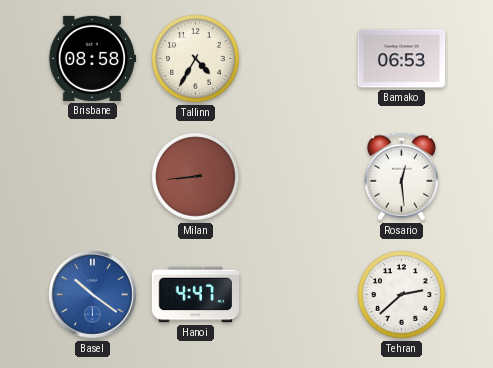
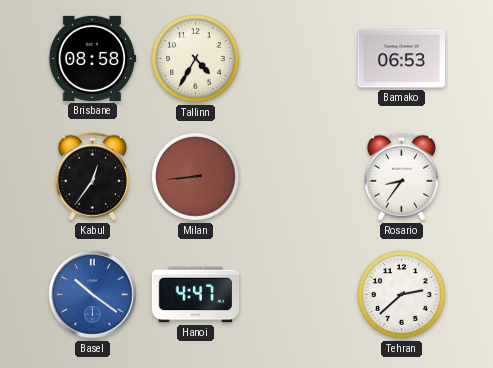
Kabul: none -> 12:36 (92, 177)
Rosario: 12:29 -> 8:36 (401, 177)
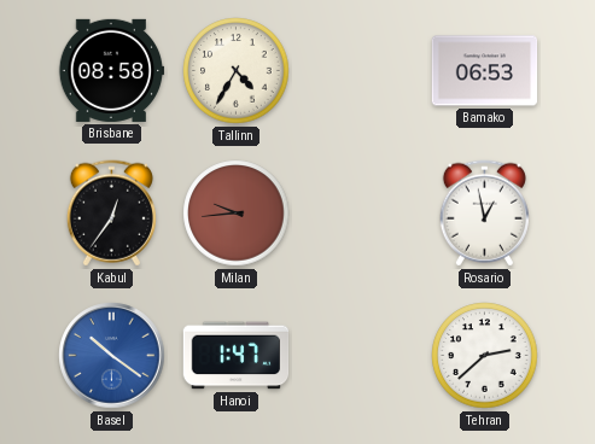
Milan: 8:44 -> 9:44 (237, 214)
Rosario: 8:36 -> 12:58 (484, 214)
Hanoi: 4:47 -> 1:47 (237, 356)
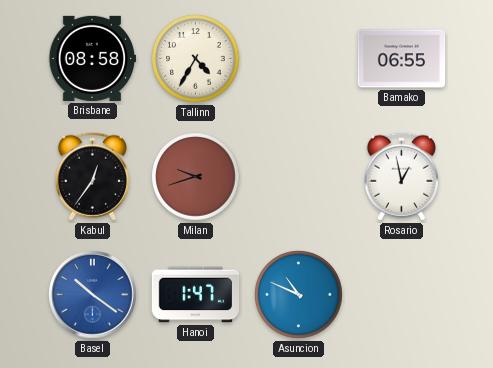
Bamako: 06:53 -> 06:55 (402, 59)
Milan: 9:44 -> 9:42 (196, 177)
Asuncion: none -> 10:49 (299, 295)
Tehran: 2:38 -> none (485, 356)
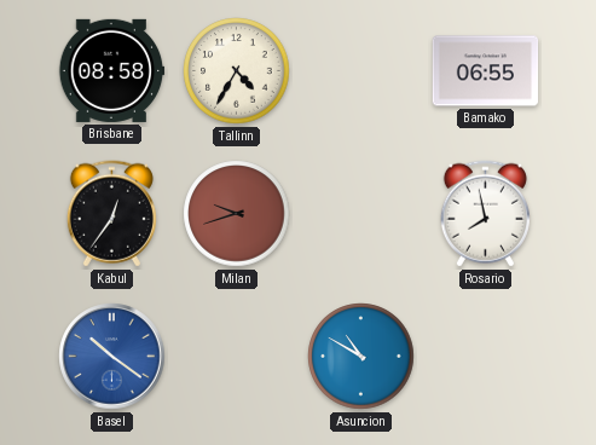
Rosario: 12:58 -> 7:58 (485, 214)
Hanoi: 1:47 -> none (196, 295)
Asuncion: 10:49 -> 10:50 (361, 357)
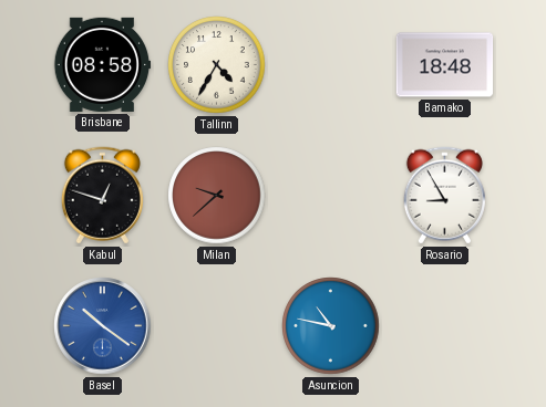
Bamako: 06:55 -> 18:48 (445, 65)
Kabul: 12:36 -> 12:48 (102, 196)
Milan: 9:42 -> 9:38 (217, 196)
Rosario: 7:58 -> 8:55 (444, 196)
Asuncion: 10:50 -> 10:47 (331, 326)
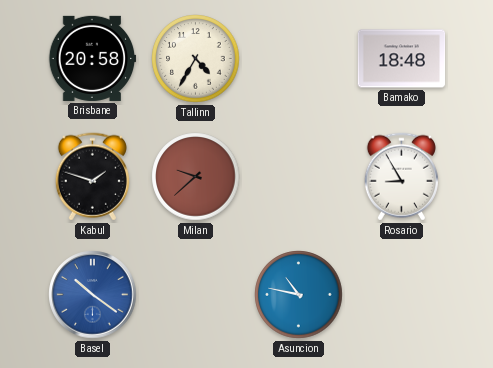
Brisbane: 08:58 -> 20:58 (92, 58)
Kabul: 12:48 -> 1:48 (92, 177)
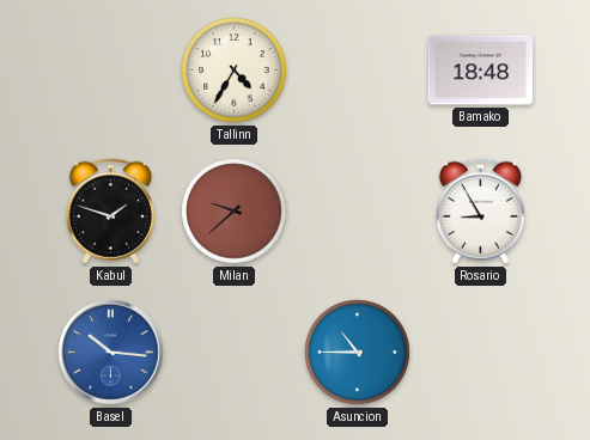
Brisbane: 20:58 -> none (92, 58)
Basel: 10:21 -> 10:16 (111, 353)
Asuncion: 10:47 -> 10:45 (358, 353)
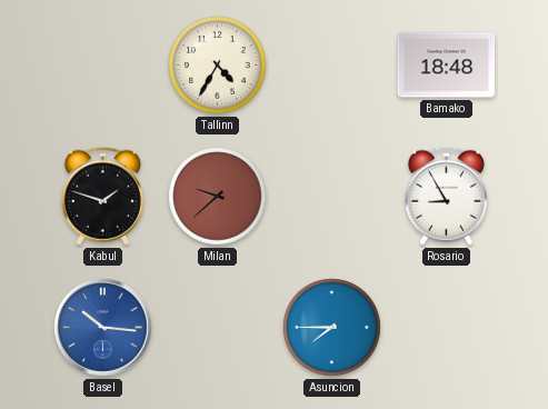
Asuncion: 10:45 -> 7:45 (332, 328)
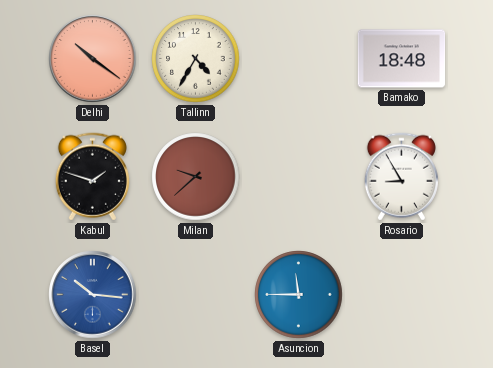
Delhi: none -> 10:21 (93, 59)
Asuncion: 7:45 -> 11:45 (299, 295)
